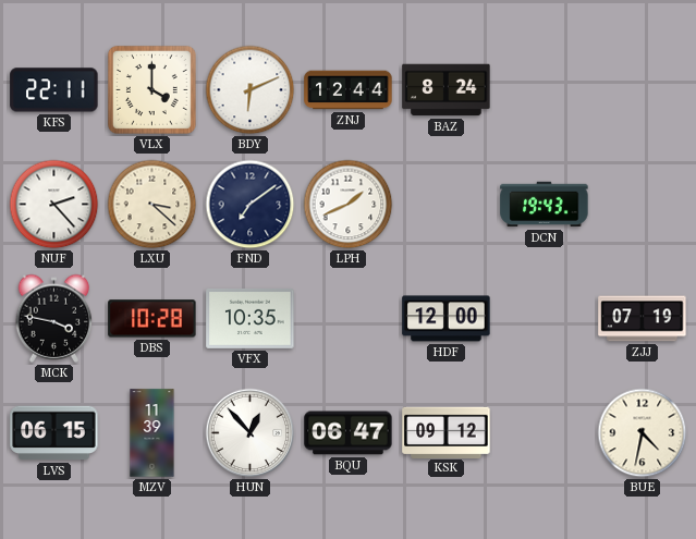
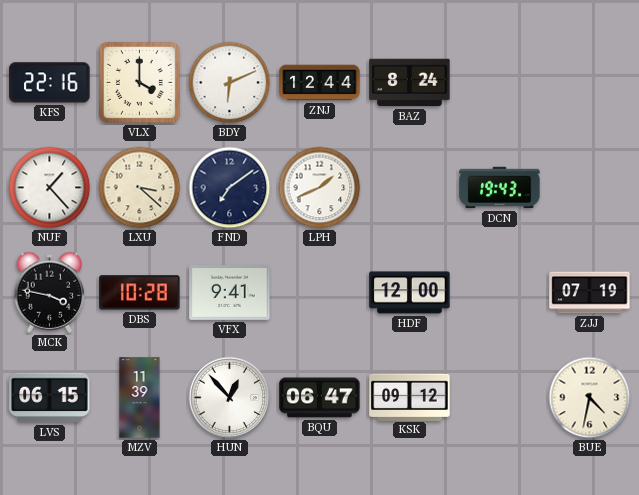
KFS: 22:11 -> 22:16 (50, 83)
NUF: 2:23 -> 1:23 (50, 188)
VFX: 10:35 -> 9:41 (230, 292)
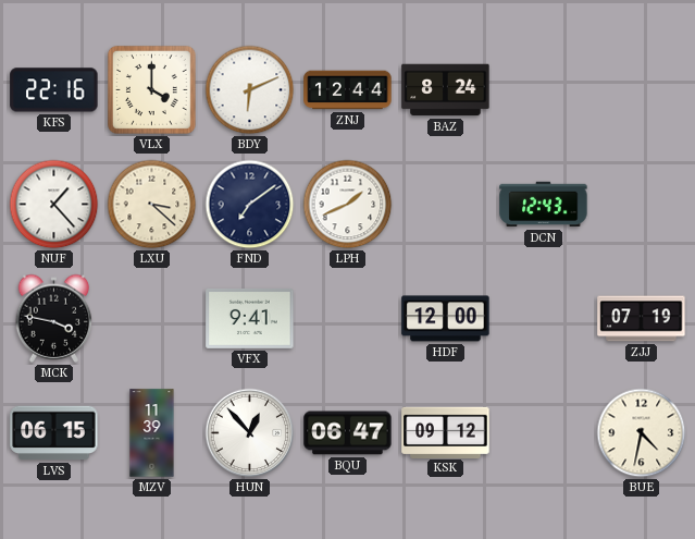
DCN: 19:43 -> 12:43 (544, 205)
DBS: 10:28 -> none (140, 293)
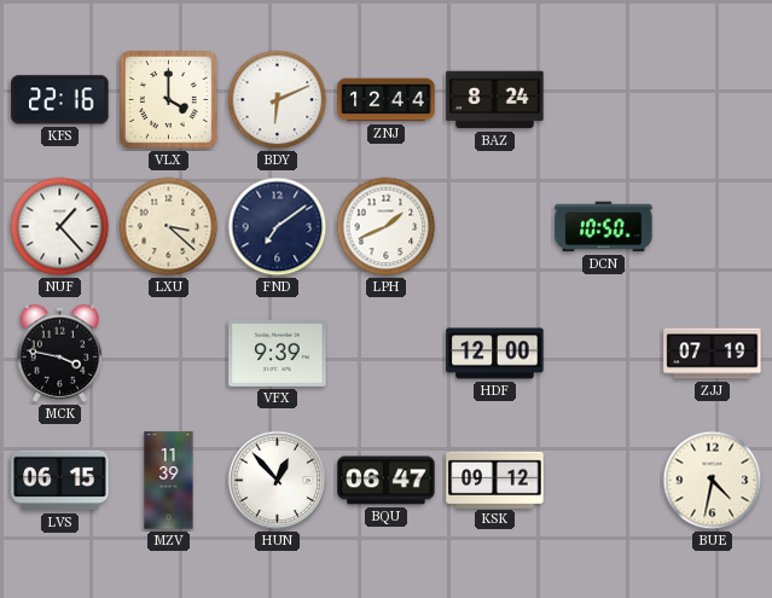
DCN: 12:43 -> 10:50 (604, 227)
VFX: 9:41 -> 9:39 (278, 353)
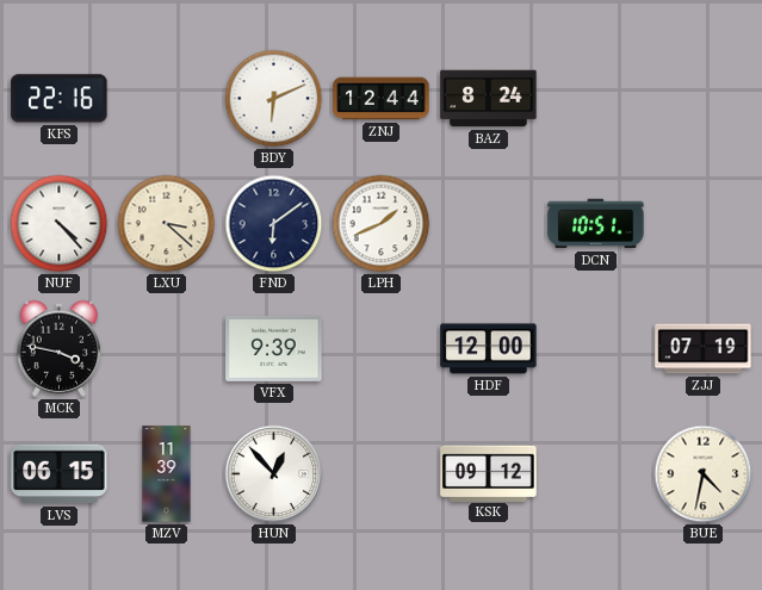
VLX: 4:00 -> none (168, 99)
NUF: 1:23 -> 4:23 (60, 224)
FND: 7:09 -> 6:09 (274, 224)
DCN: 10:50 -> 10:51 (596, 224)
BQU: 06:47 -> none (387, 481)
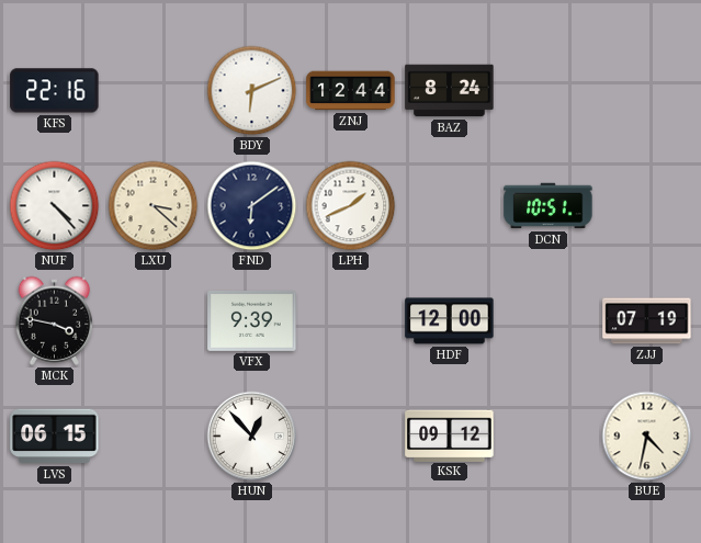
MZV: 11:39 -> none (167, 474)
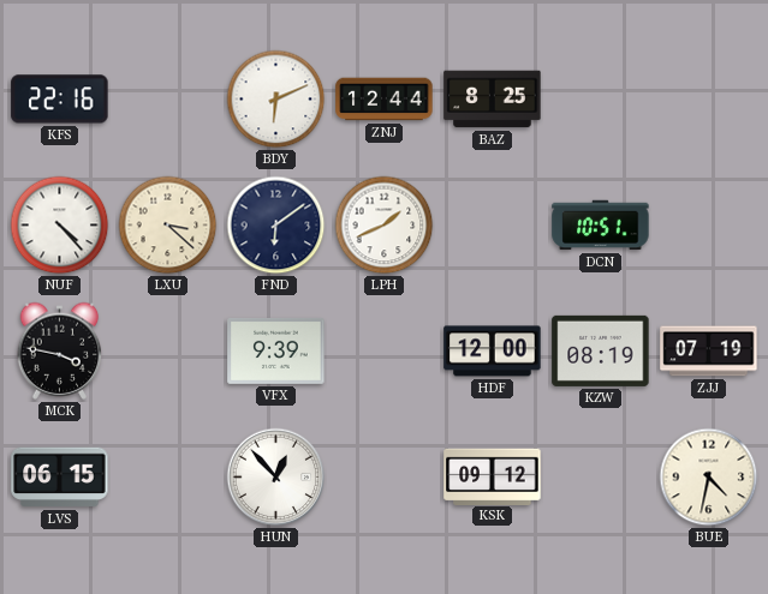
BAZ: 8:24 -> 8:25 (493, 100)
KZW: none -> 08:19 (601, 350)
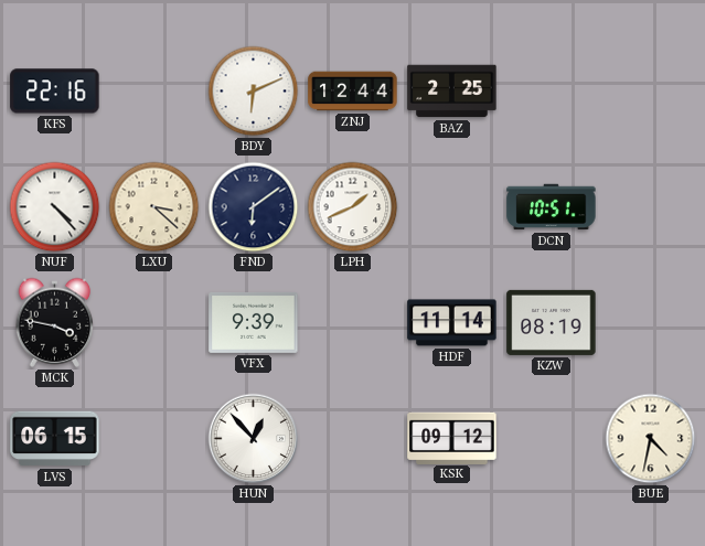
BAZ: 8:25 -> 2:25 (452, 92)
HDF: 12:00 -> 11:14 (452, 323)
ZJJ: 07:19 -> none (709, 352)
